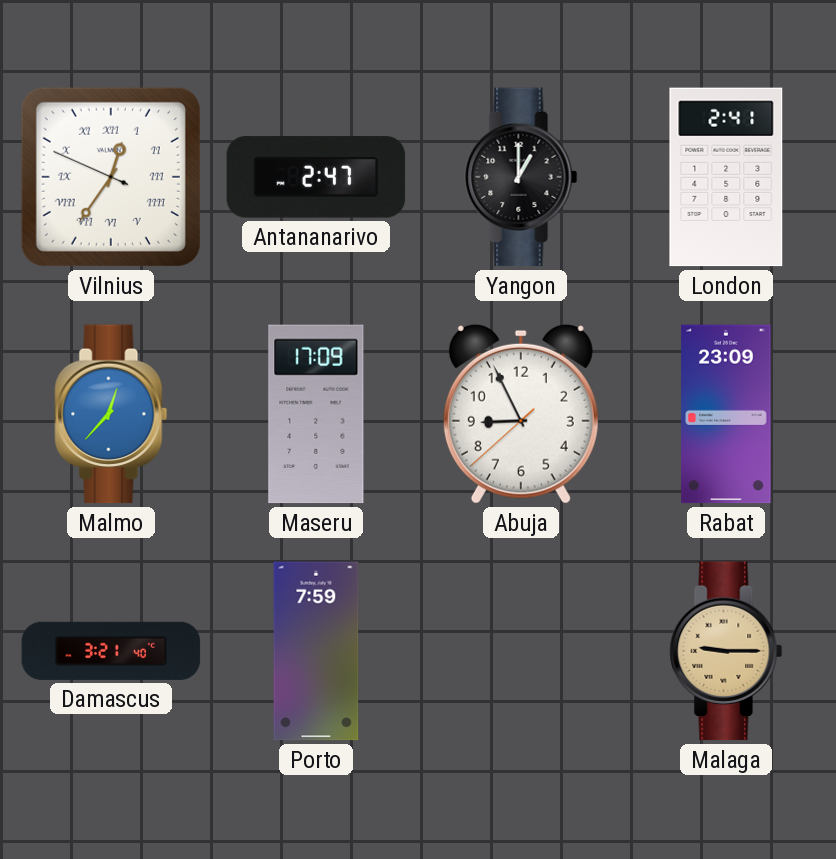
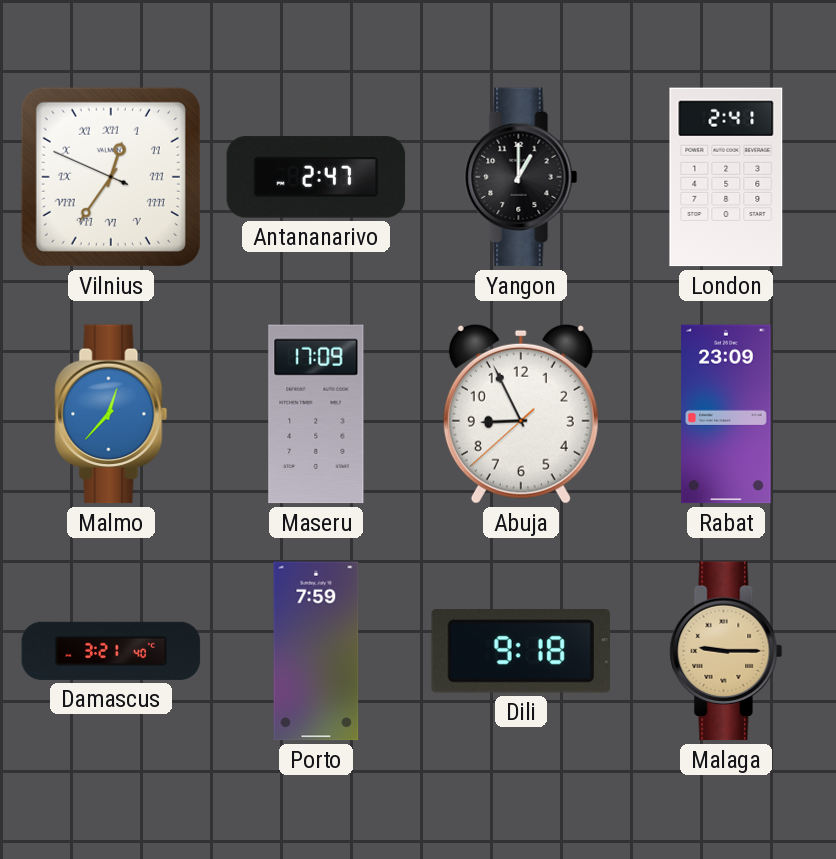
Dili: none -> 9:18 (521, 651)
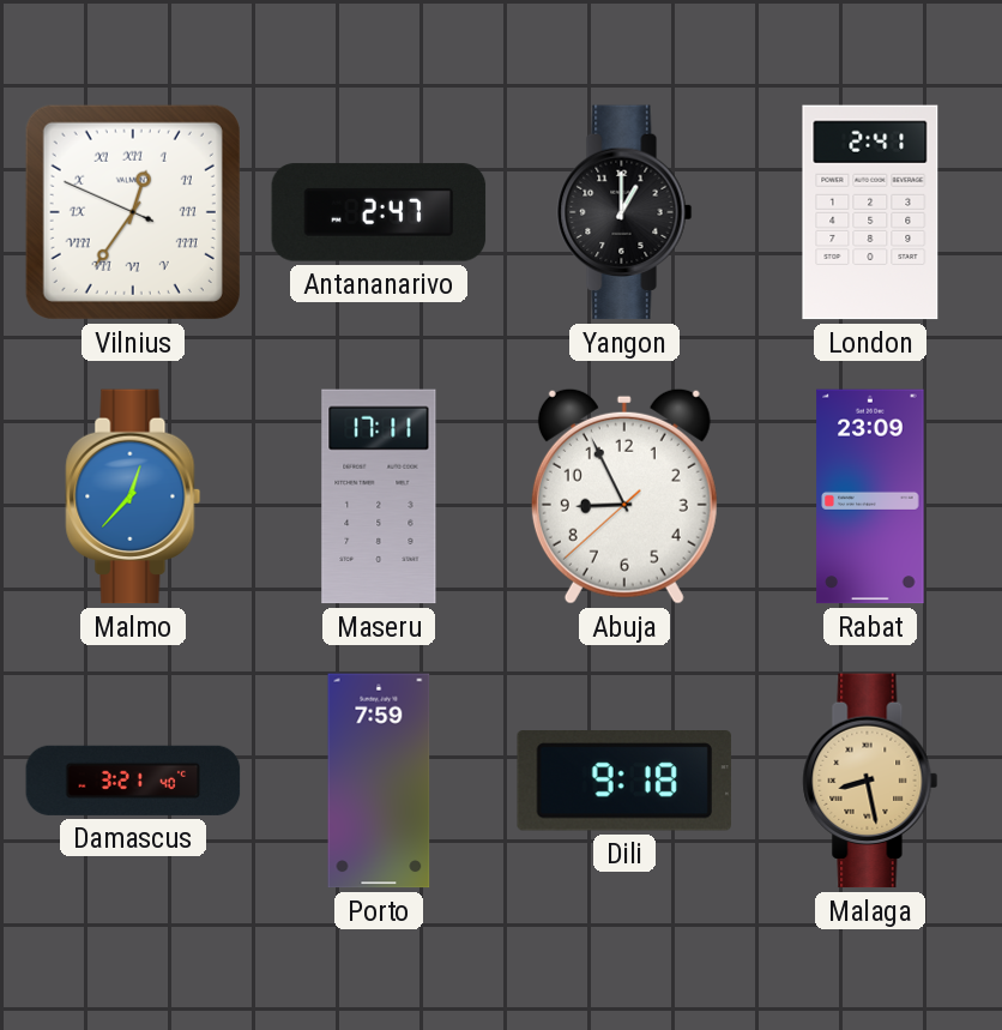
Maseru: 17:09 -> 17:11 (379, 496)
Malaga: 9:15 -> 8:28 (870, 781)
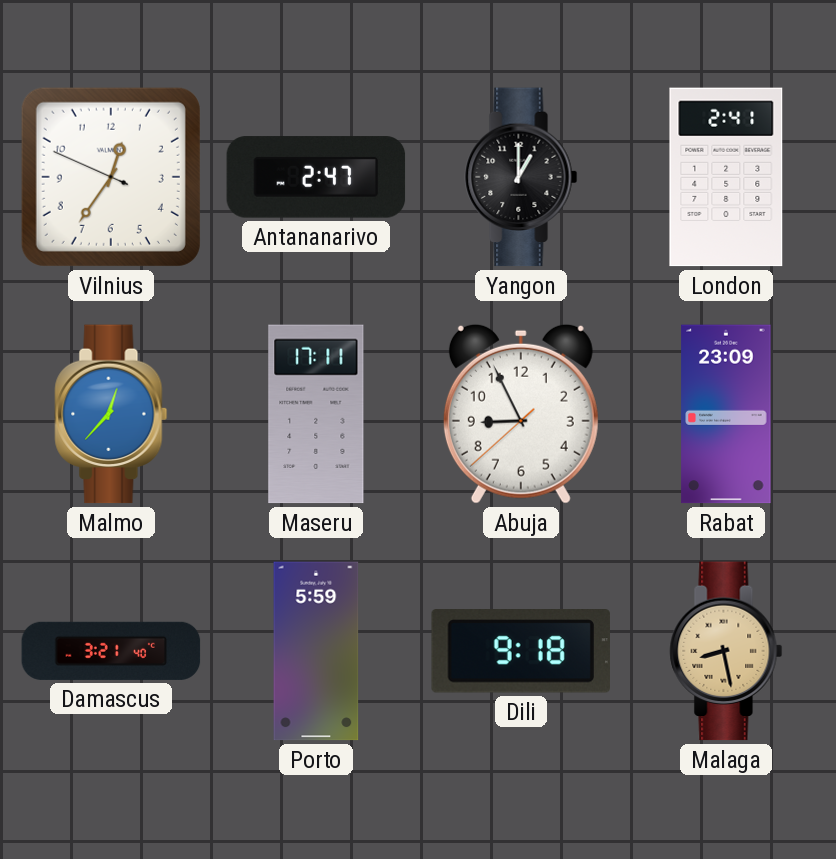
Vilnius numerals: Roman -> Arabic (111, 177)
Porto: 7:59 -> 5:59 (316, 651)
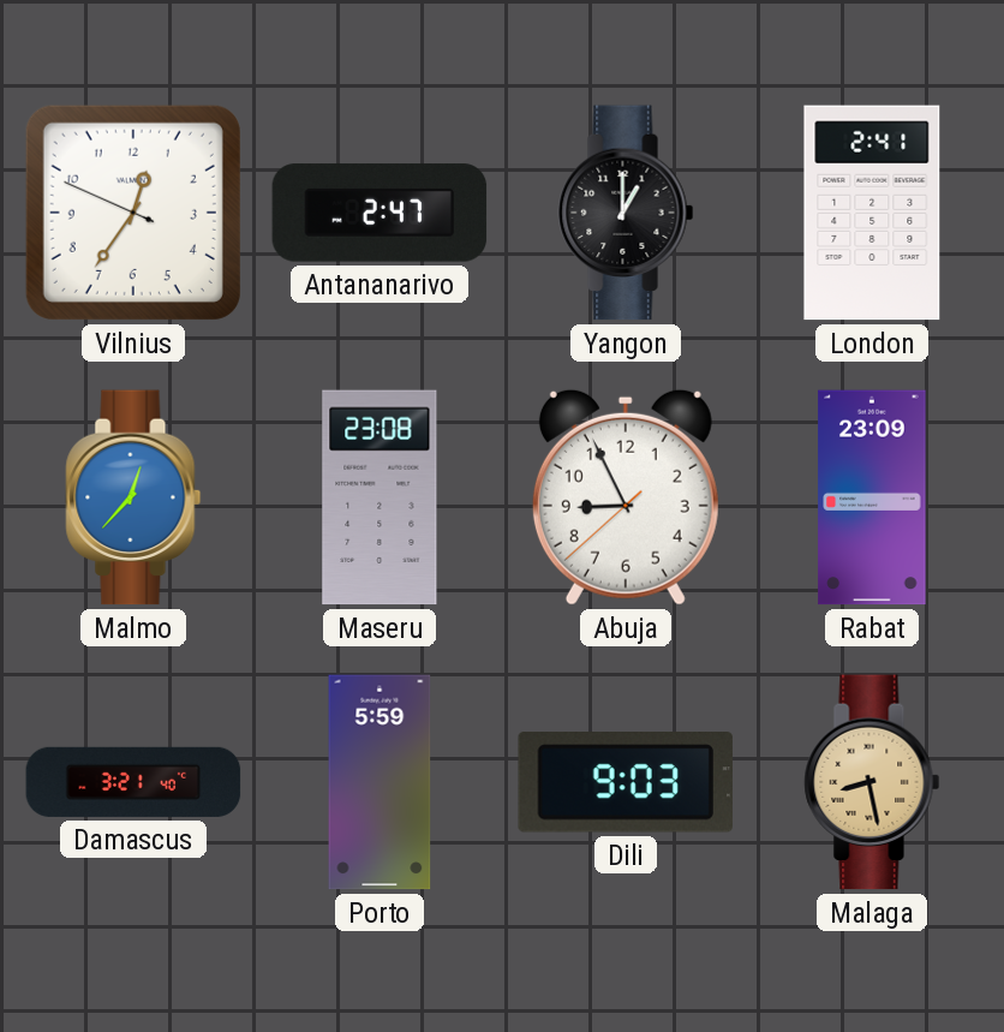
Maseru: 17:11 -> 23:08 (380, 497)
Dili: 9:18 -> 9:03 (626, 782)
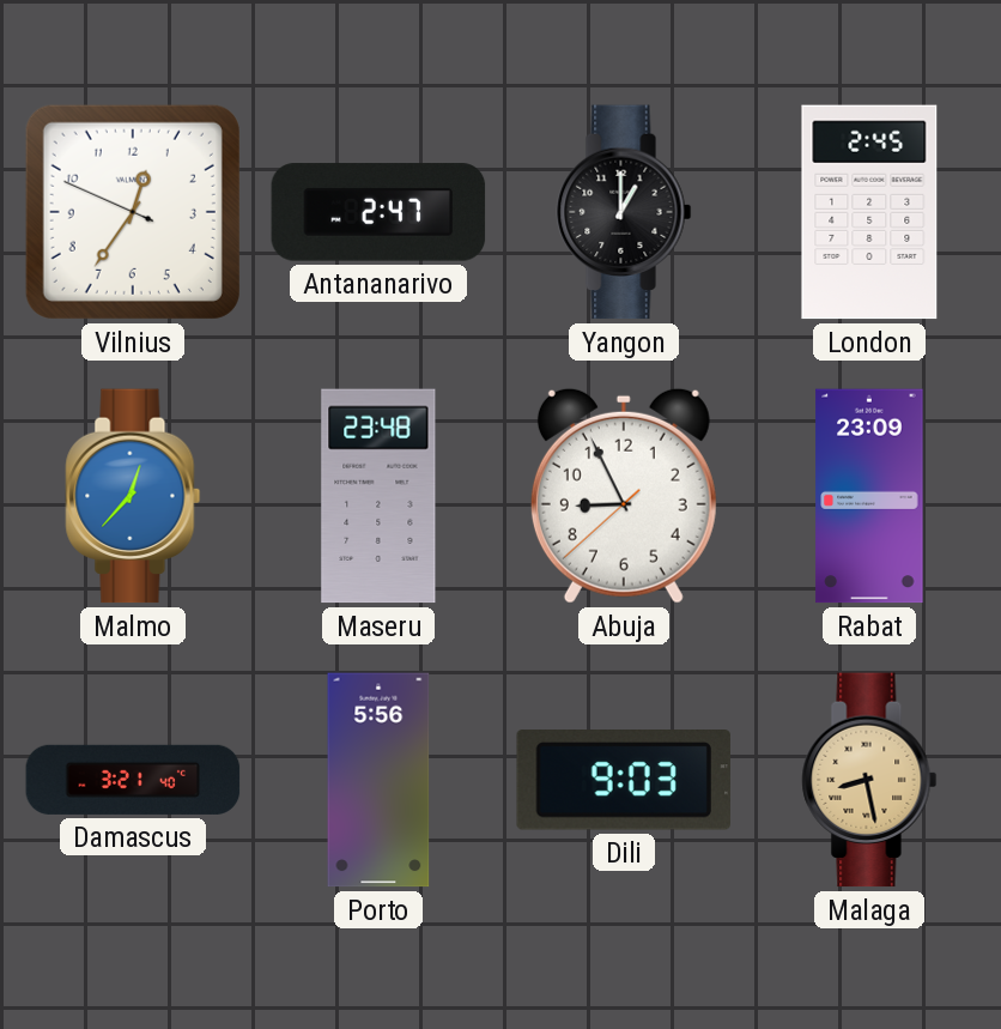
London: 2:41 -> 2:45 (869, 212)
Maseru: 23:08 -> 23:48 (378, 496)
Porto: 5:59 -> 5:56 (378, 780)
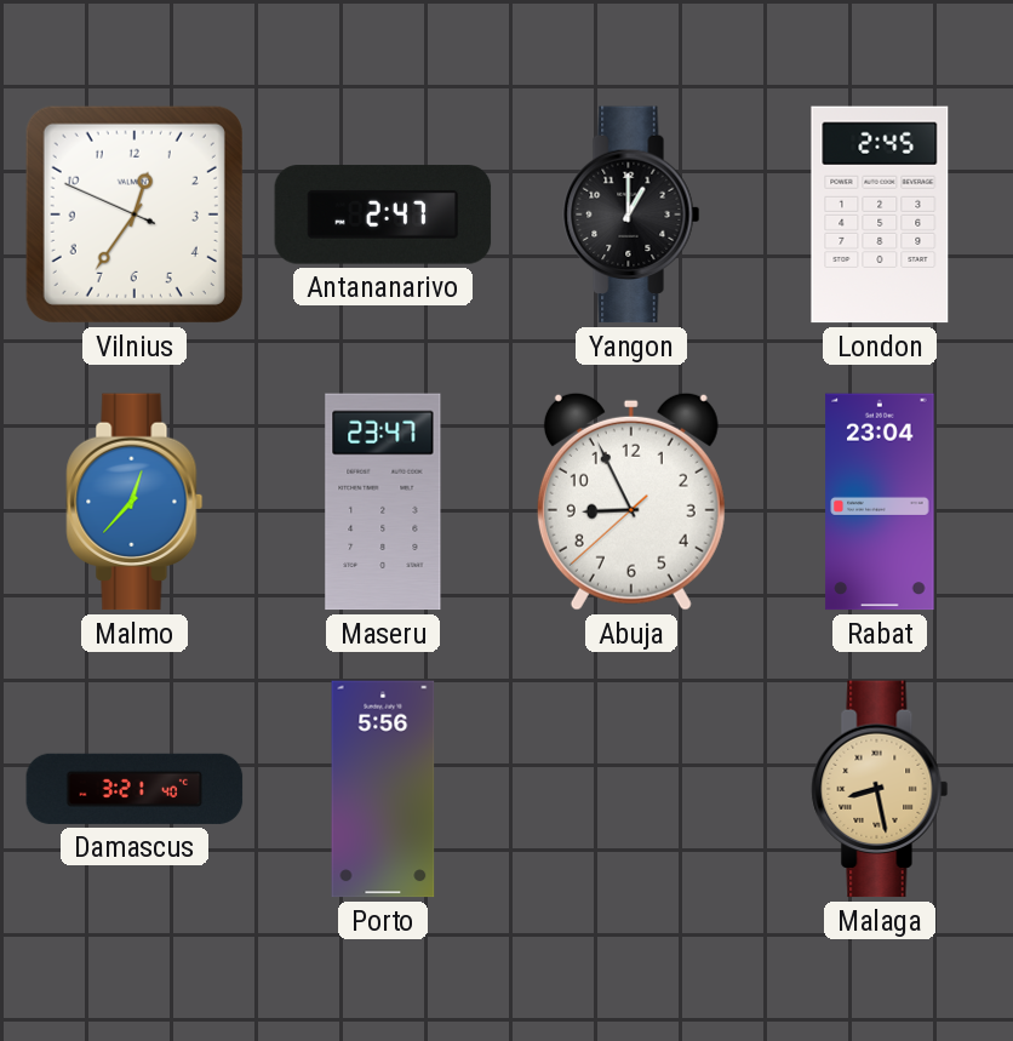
Maseru: 23:48 -> 23:47 (383, 502)
Rabat: 23:09 -> 23:04 (880, 502)
Dili: 9:03 -> none (624, 780)
